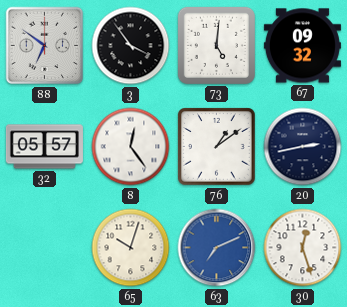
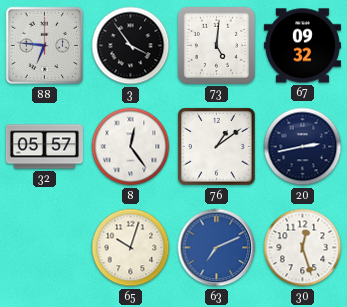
88: 6:51 -> 6:46 (45, 46)
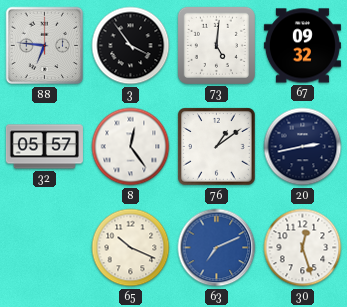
65: 10:03 -> 10:19 (131, 248)
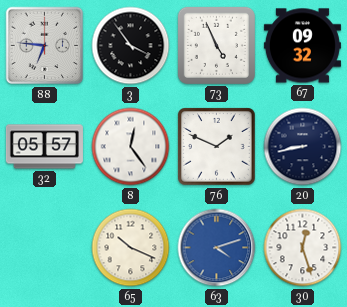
73: 5:01 -> 4:56 (216, 45)
76: 1:09 -> 1:49 (217, 147)
20: 2:43 -> 8:43 (303, 147)
63: 7:11 -> 4:12 (217, 248)
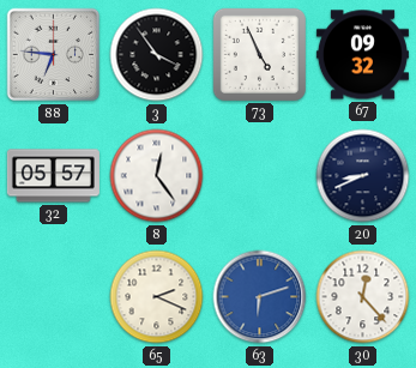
76: 1:49 -> none (217, 147)
20: 8:43 -> 8:41 (363, 176)
65: 10:19 -> 2:19 (157, 297)
63: 4:12 -> 6:12 (260, 297)
30: 12:27 -> 12:23 (363, 297)
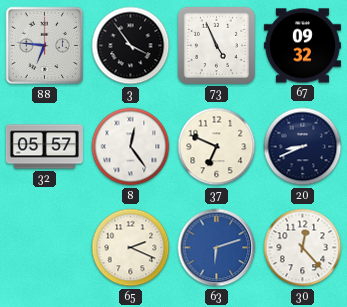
37: none -> 6:49 (217, 147)
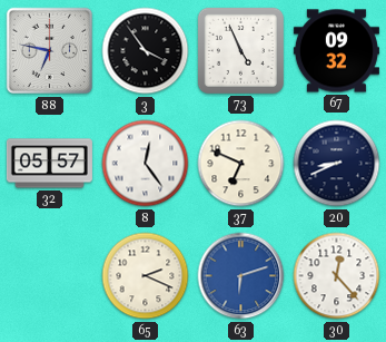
88: 6:46 -> 6:47 (50, 51)
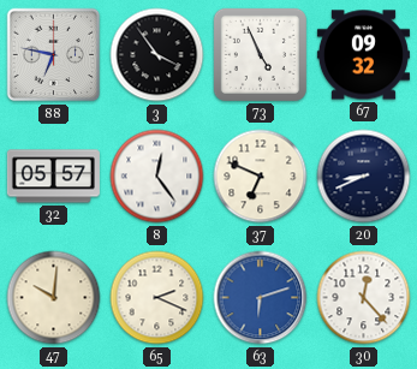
47: none -> 10:01 (54, 298)
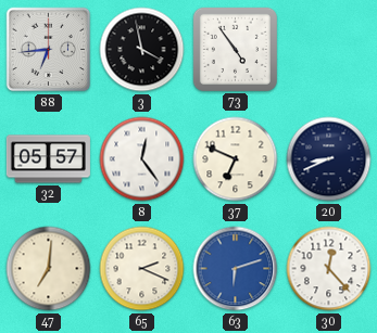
88: 6:47 -> 6:44 (49, 50)
3: 3:54 -> 3:58 (142, 50)
73: 4:56 -> 4:54 (235, 49)
67: 09:32 -> none (363, 55)
47: 10:01 -> 7:01 (49, 269)
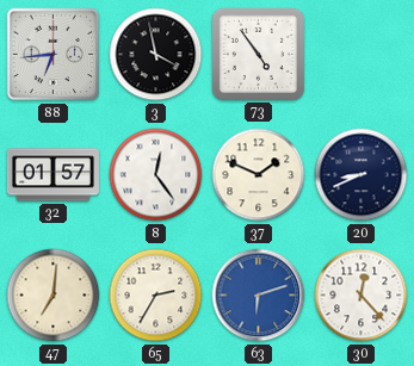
32: 05:57 -> 01:57 (52, 175)
37: 6:49 -> 1:49 (259, 175)
65: 2:19 -> 2:35 (156, 296)
